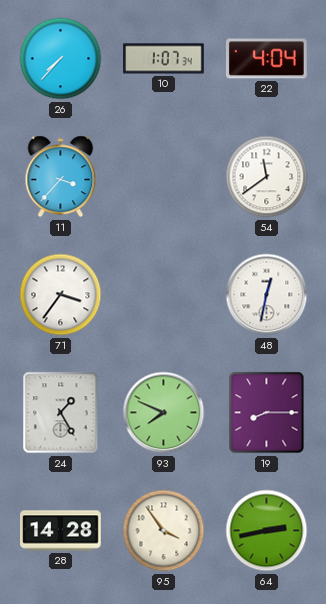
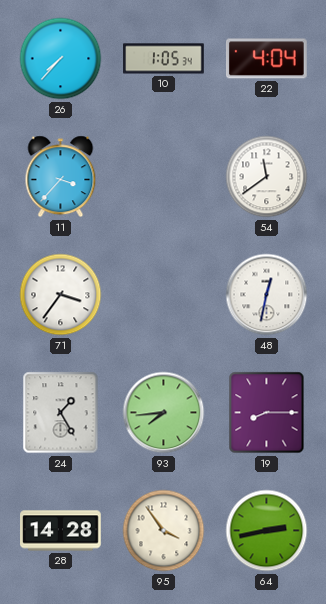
10: 1:07 -> 1:05 (164, 59)
93: 7:49 -> 7:44 (164, 413)
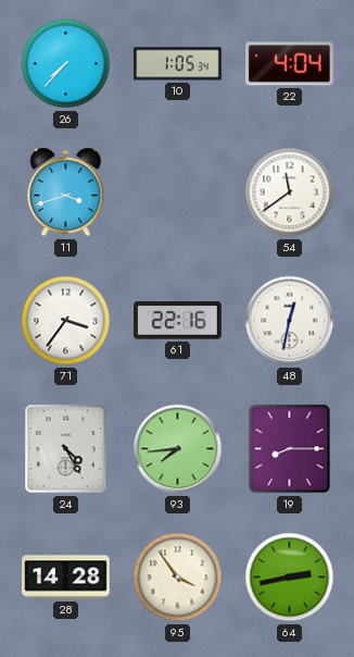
11: 3:37 -> 3:42 (66, 193)
61: none -> 22:16 (178, 321)
24: 1:25 -> 4:25 (66, 449)
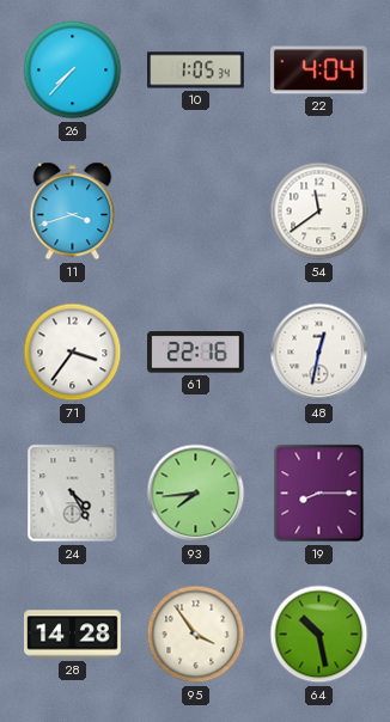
64: 2:43 -> 10:28 (319, 635)
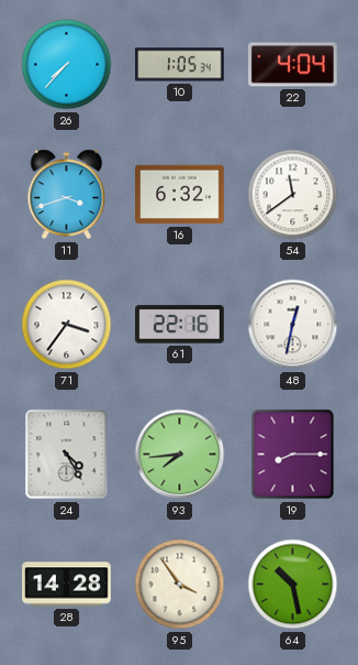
16: none -> 6:32 (180, 195)
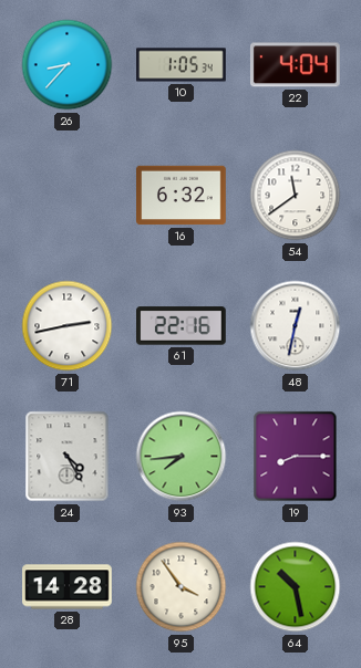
26: 7:37 -> 8:37 (68, 65)
11: 3:42 -> none (67, 195)
71: 3:36 -> 2:43 (68, 326)
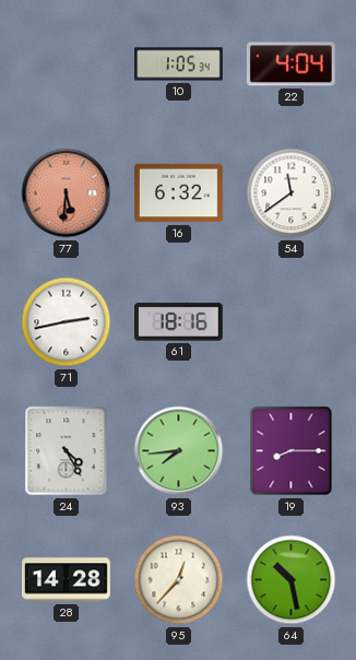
26: 8:37 -> none (68, 65)
77: none -> 5:31 (67, 193)
61: 22:16 -> 18:16 (179, 322)
48: 12:32 -> none (296, 326)
95: 3:54 -> 12:37 (179, 580)
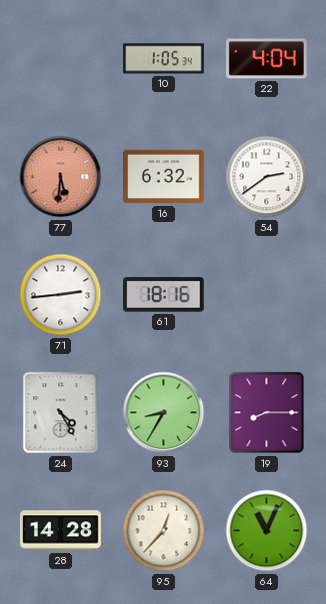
54: 11:39 -> 2:39 (267, 177)
71: 2:43 -> 2:44 (61, 295)
93: 7:44 -> 8:35 (164, 413)
64: 10:28 -> 11:04 (267, 531)
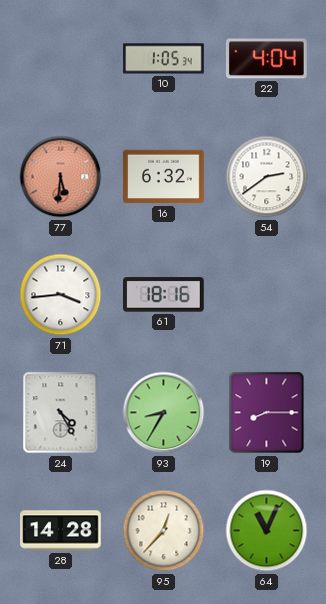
71: 2:44 -> 3:44 (61, 295)
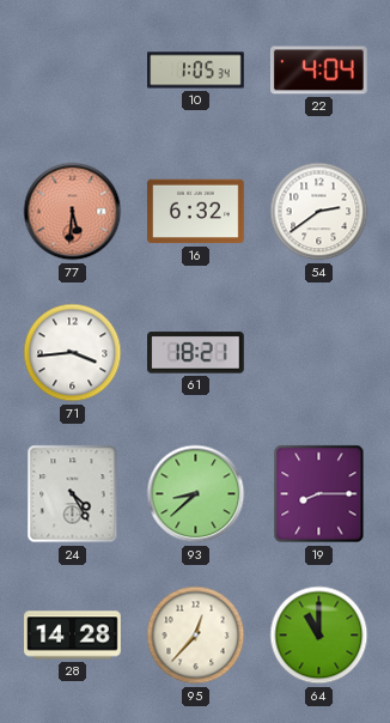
61: 18:16 -> 18:21 (196, 353)
93: 8:35 -> 8:38 (196, 494)
64: 11:04 -> 11:00 (319, 636)
